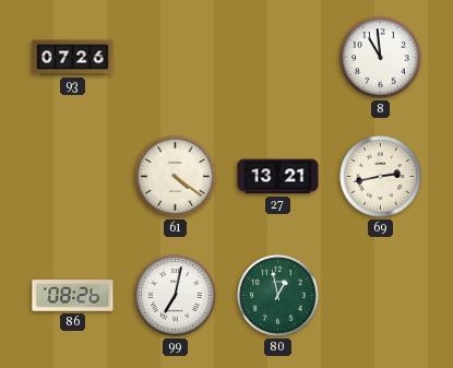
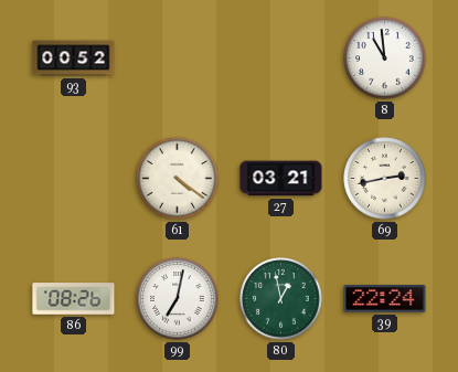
93: 07:26 -> 00:52 (74, 59)
27: 13:21 -> 03:21 (281, 179)
39: none -> 22:24 (385, 299)
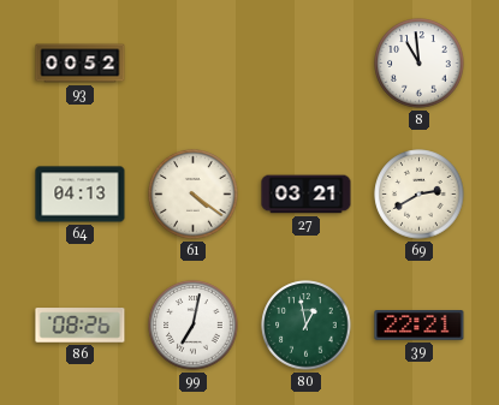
64: none -> 04:13 (81, 195)
69: 2:43 -> 2:40 (420, 195)
39: 22:24 -> 22:21 (420, 326)
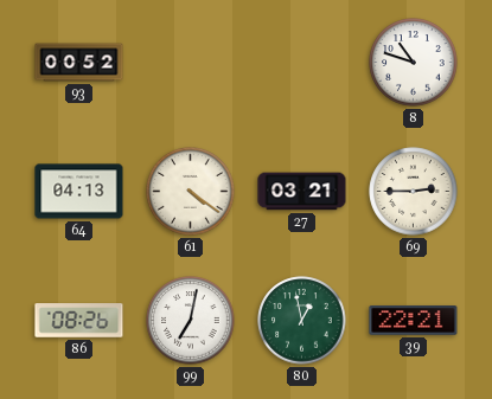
8: 10:59 -> 10:48 (414, 63)
69: 2:40 -> 2:45 (414, 192)
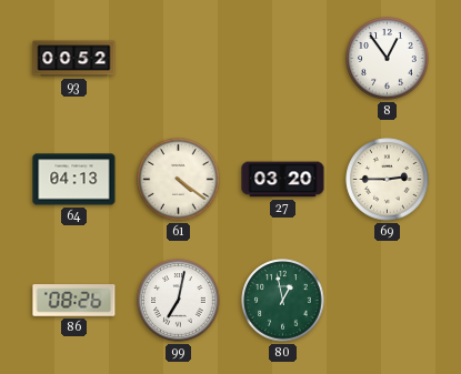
8: 10:48 -> 12:54 (388, 59)
27: 03:21 -> 03:20 (283, 180)
39: 22:21 -> none (414, 321)
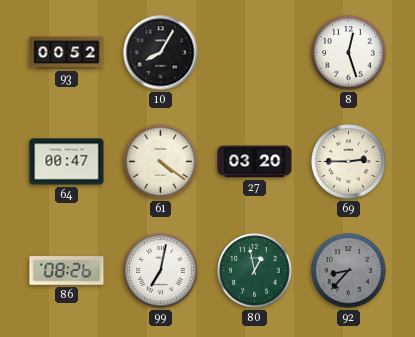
10: none -> 8:05 (161, 53)
8: 12:54 -> 12:27 (349, 53)
64: 04:13 -> 00:47 (67, 162)
92: none -> 8:37 (349, 271)
